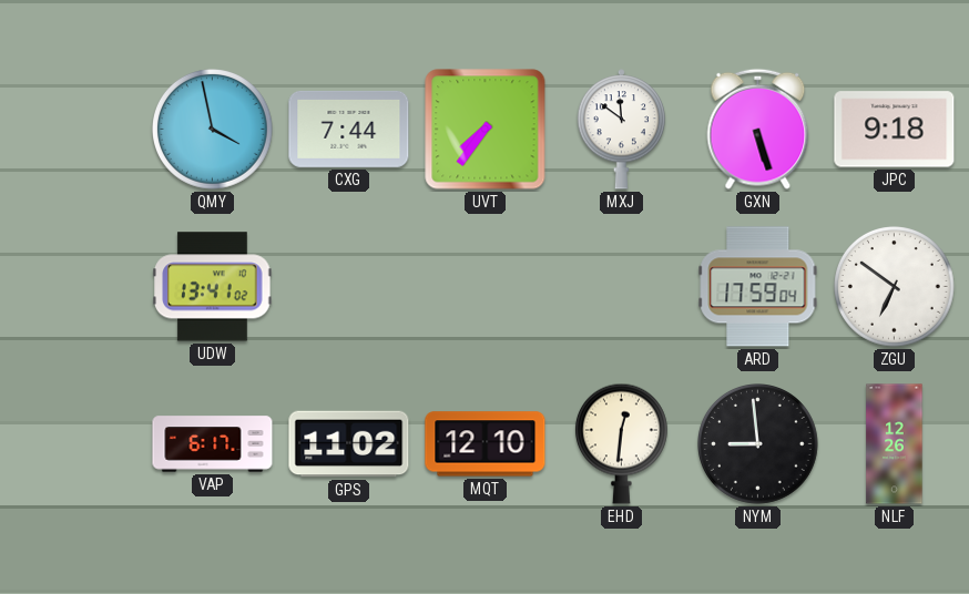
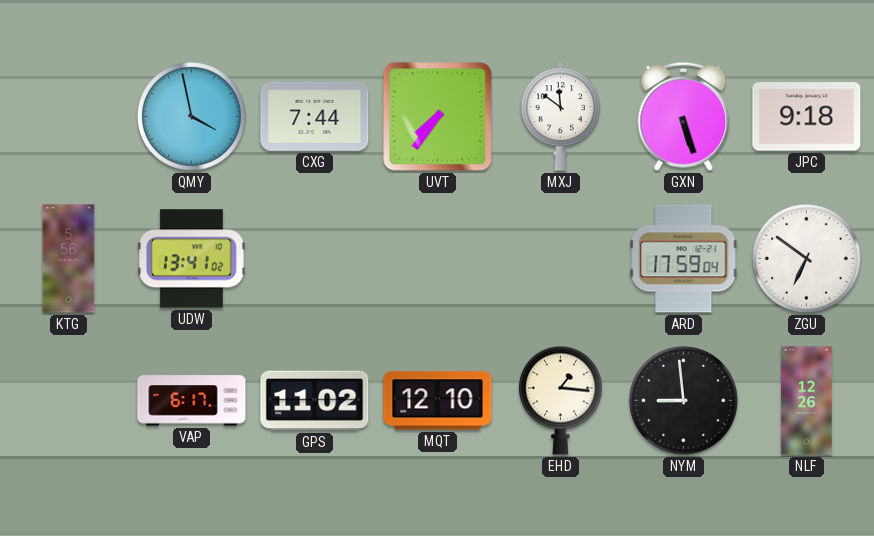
KTG: none -> 5:56 (69, 259)
EHD: 12:31 -> 1:16 (560, 400)
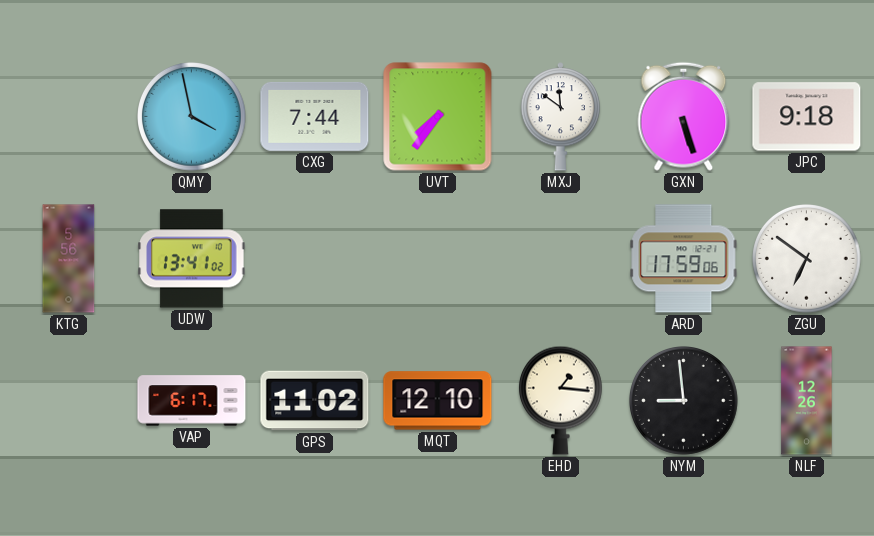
ARD: 17:59:04 -> 17:59:06 (684, 259)
